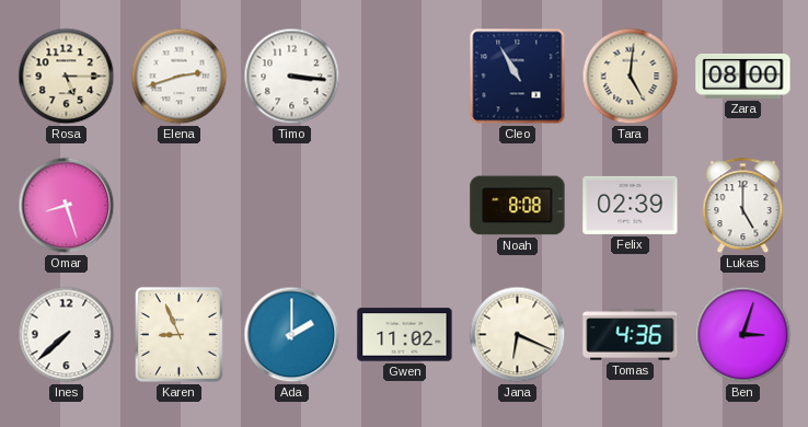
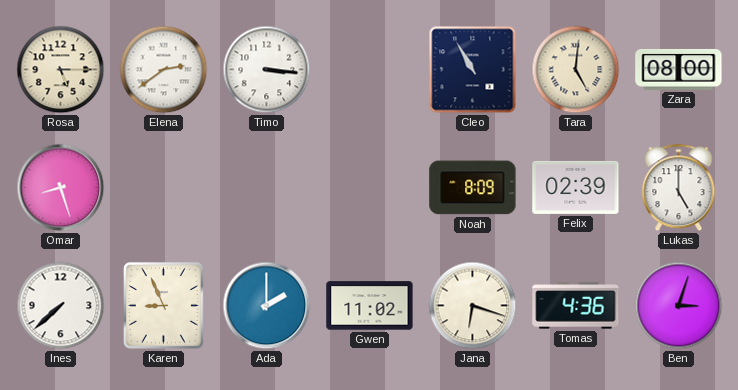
Elena: 2:42 -> 2:39 (164, 70)
Noah: 8:08 -> 8:09 (473, 188)
Jana: 6:19 -> 6:18 (473, 306)
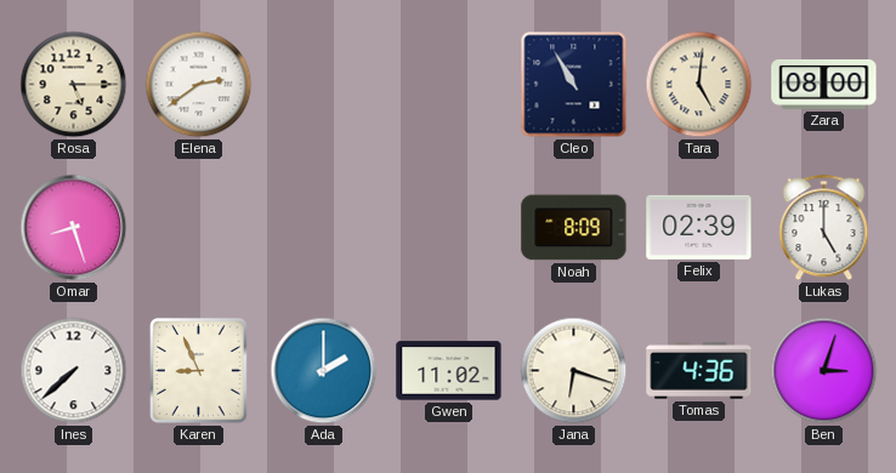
Timo: 3:16 -> none (267, 70)
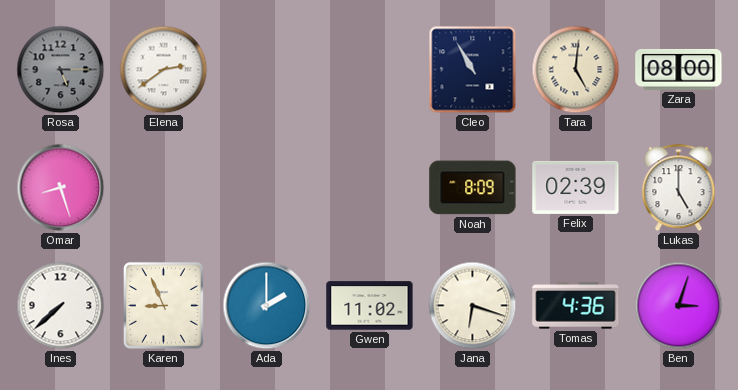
Rosa dial: cream -> grey (61, 70)
